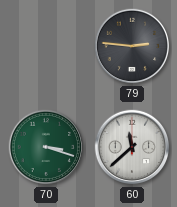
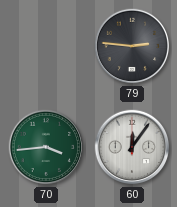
70: 3:18 -> 3:44 (46, 147)
60: 11:38 -> 12:06 (132, 147)
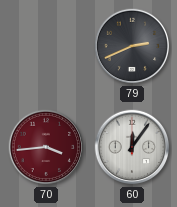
79: 2:46 -> 2:41 (132, 46)
70 dial: green -> burgundy (46, 147)
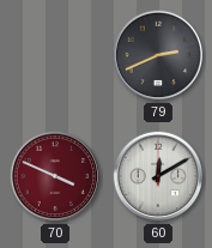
70: 3:44 -> 3:49 (55, 176)
60: 12:06 -> 12:10 (158, 176)
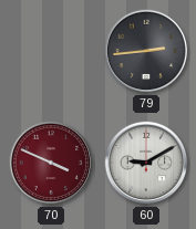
79: 2:41 -> 2:44 (146, 51)
60: 12:10 -> 9:10 (146, 163)
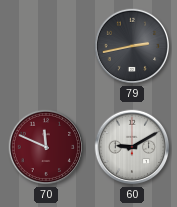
79: 2:44 -> 2:43 (132, 46)
70: 3:49 -> 11:49 (46, 147)
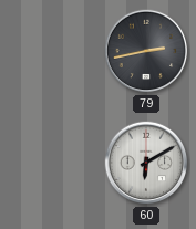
70: 11:49 -> none (46, 147)
60: 9:10 -> 6:10 (146, 163)
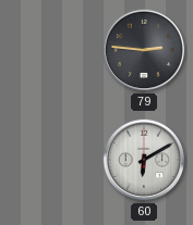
79: 2:43 -> 2:46 (144, 50)
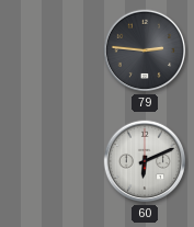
60: 6:10 -> 6:11 (145, 161)
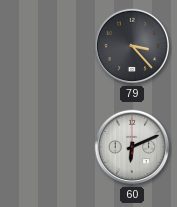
79: 2:46 -> 3:23 (132, 46)
